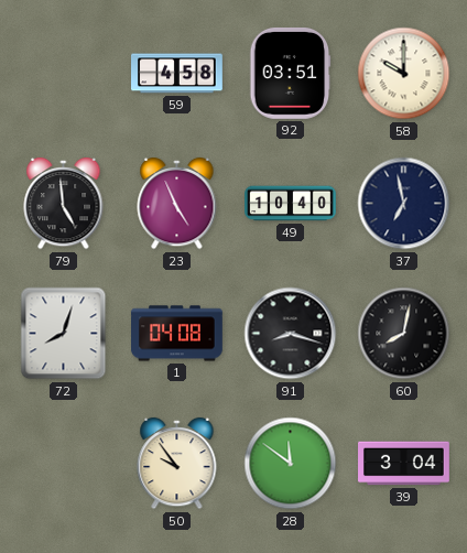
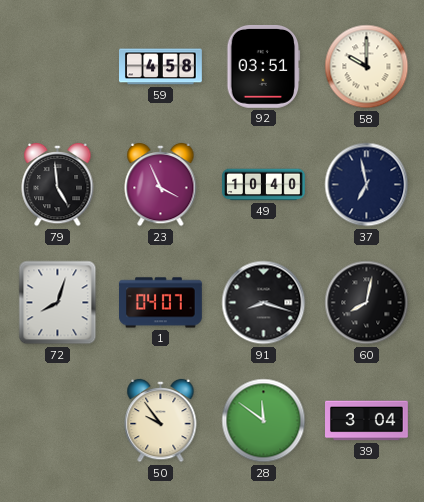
23: 4:56 -> 3:56 (161, 185)
1: 04:08 -> 04:07 (161, 303)
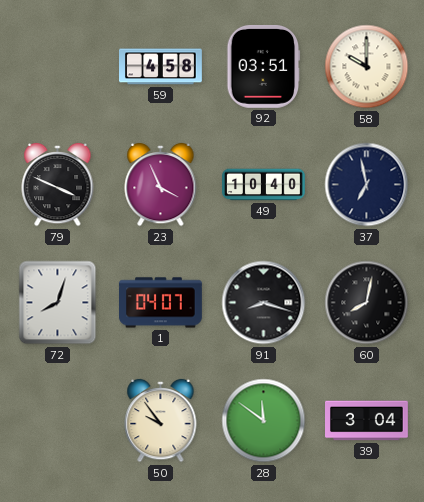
79: 4:59 -> 3:49 (58, 185)
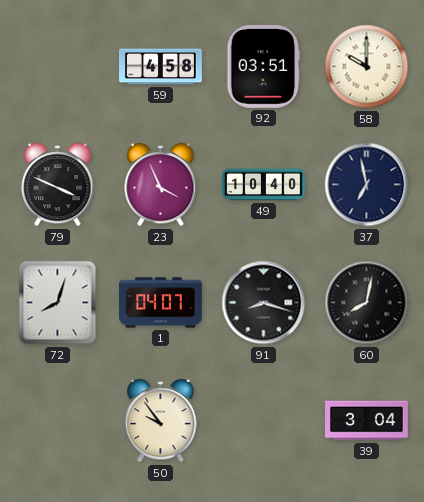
28: 11:51 -> none (264, 421)
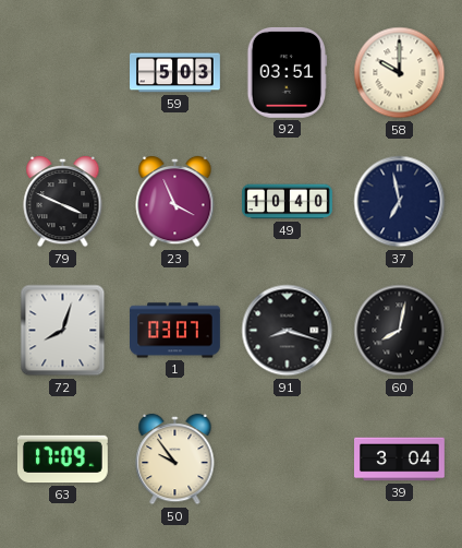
59: 4:58 -> 5:03 (175, 73)
1: 04:07 -> 03:07 (175, 331)
63: none -> 17:09 (63, 460)
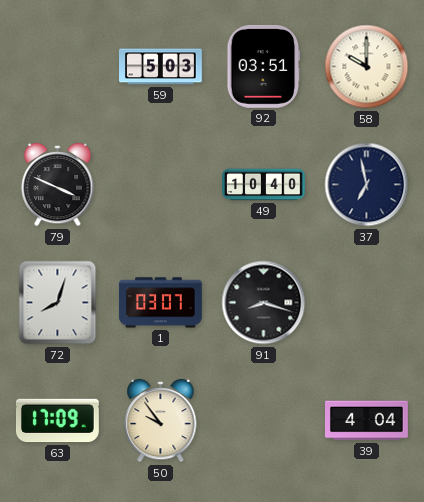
23: 3:56 -> none (175, 202)
60: 8:02 -> none (400, 331)
39: 3:04 -> 4:04 (367, 421)
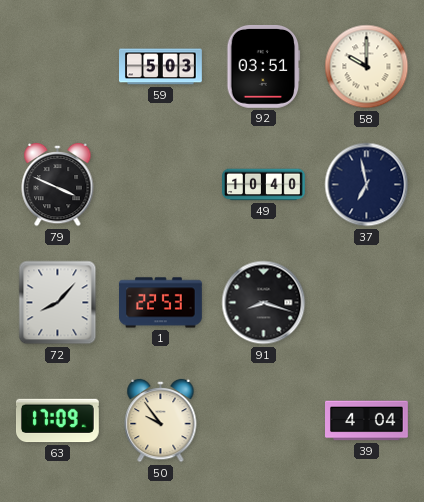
72: 8:03 -> 8:07 (58, 303)
1: 03:07 -> 22:53 (161, 303)
